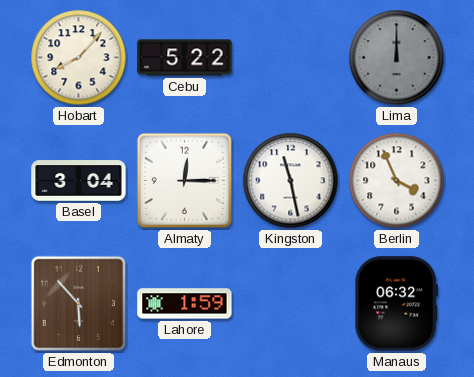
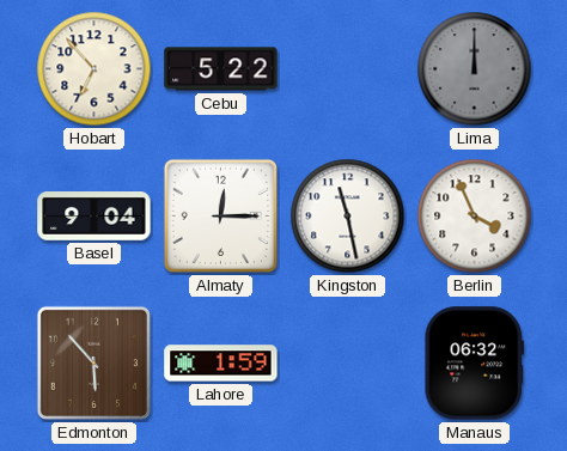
Hobart: 8:07 -> 6:53 (94, 69)
Basel: 3:04 -> 9:04 (94, 217)
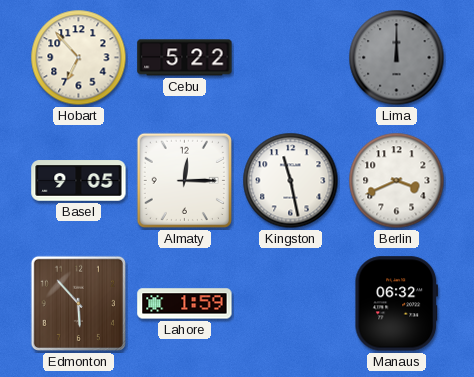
Basel: 9:04 -> 9:05 (79, 181)
Berlin: 3:56 -> 3:41 (397, 181)
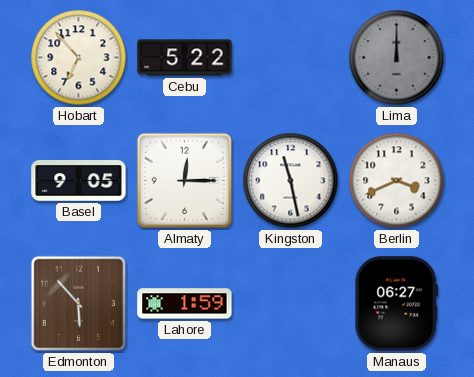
Manaus: 06:32 -> 06:27 (397, 304)
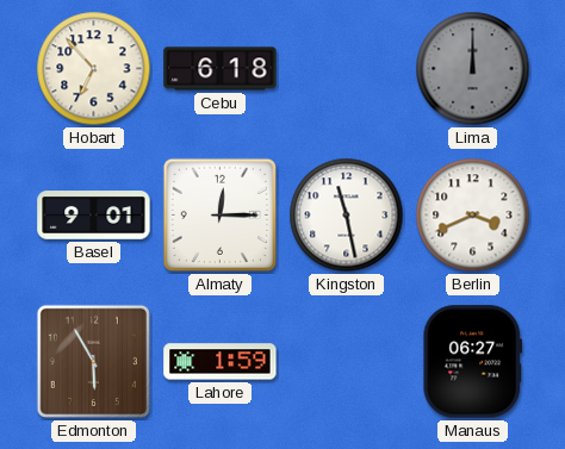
Cebu: 5:22 -> 6:18 (221, 69)
Basel: 9:05 -> 9:01 (94, 216)
Edmonton: 5:53 -> 5:55 (93, 361)
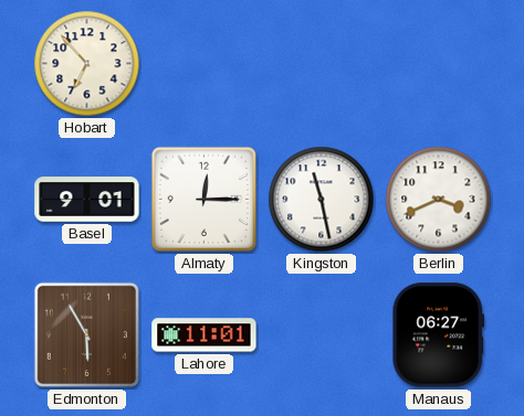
Cebu: 6:18 -> none (221, 69)
Lima: 12:00 -> none (473, 69)
Lahore: 1:59 -> 11:01 (205, 335)
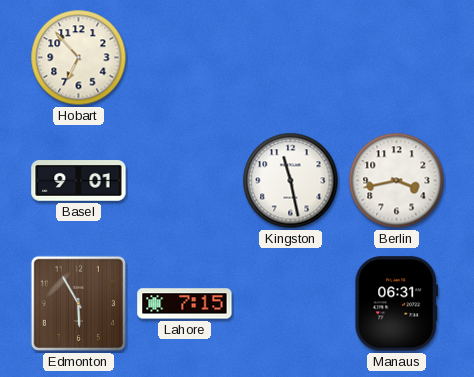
Almaty: 12:15 -> none (203, 199)
Berlin: 3:41 -> 3:43 (397, 181)
Lahore: 11:01 -> 7:15 (185, 304)
Manaus: 06:27 -> 06:31 (397, 304)
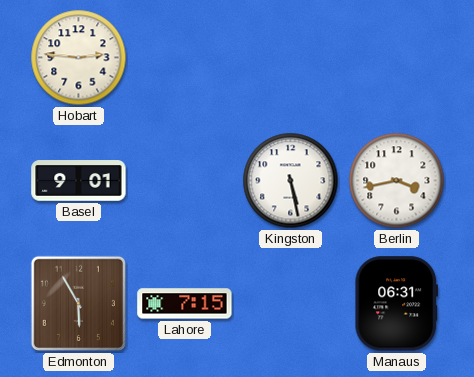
Hobart: 6:53 -> 2:46 (79, 58)
Kingston: 11:28 -> 5:28 (291, 181)
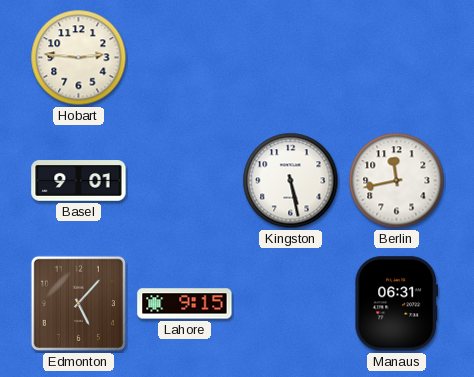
Berlin: 3:43 -> 11:43 (397, 181)
Edmonton: 5:55 -> 5:07 (78, 303)
Lahore: 7:15 -> 9:15 (185, 304)
